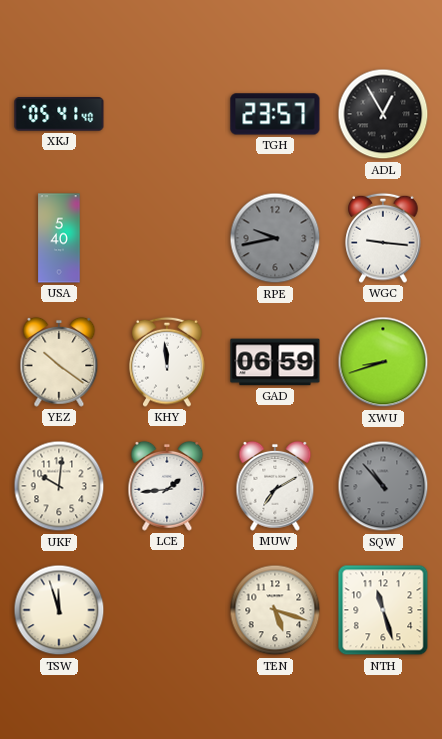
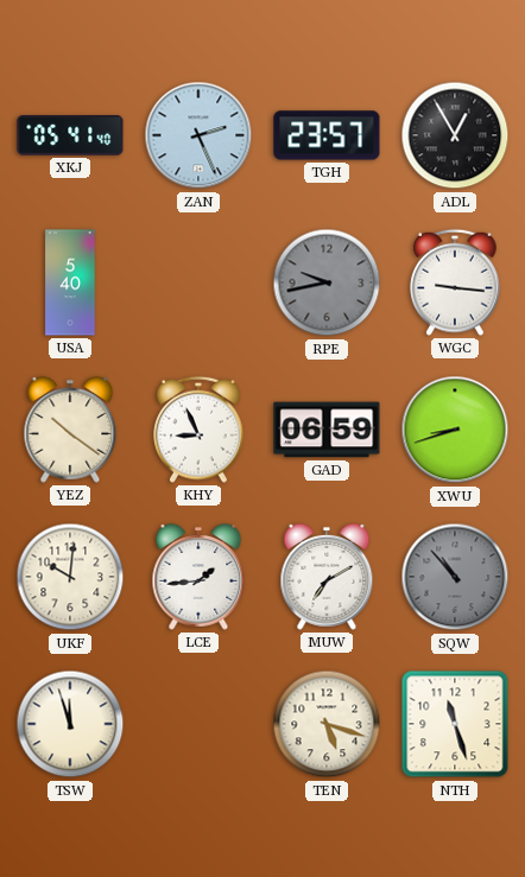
ZAN: none -> 2:26 (198, 135)
KHY: 11:59 -> 8:56 (198, 430)
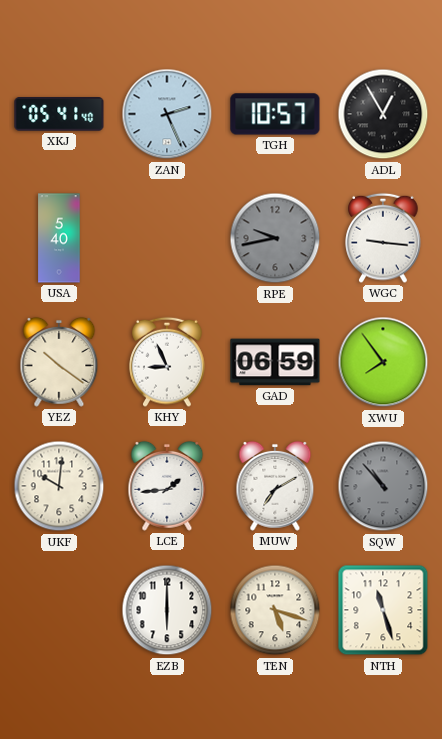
TGH: 23:57 -> 10:57 (275, 114)
XWU: 8:42 -> 7:54 (383, 362)
TSW: 11:57 -> none (70, 724)
EZB: none -> 6:00 (167, 610)
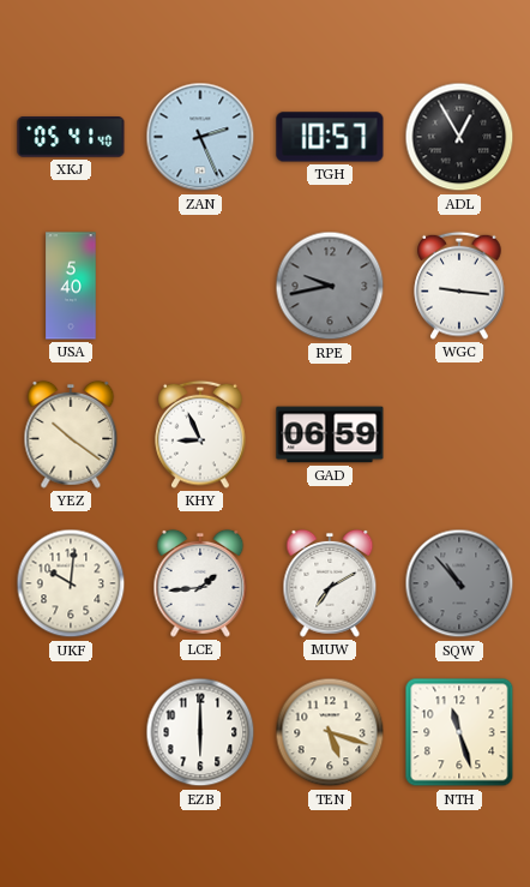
XWU: 7:54 -> none (383, 362)
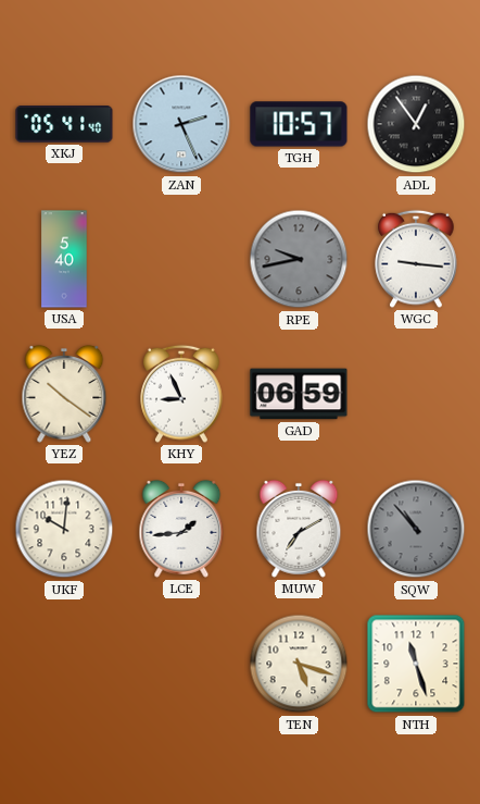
ADL: 12:55 -> 12:54 (416, 124)
EZB: 6:00 -> none (200, 732)
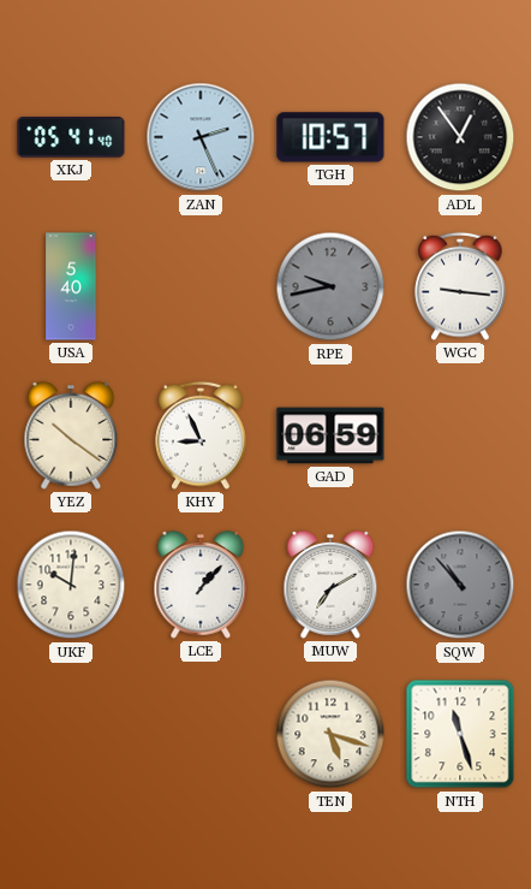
LCE: 1:44 -> 1:07 (201, 585)
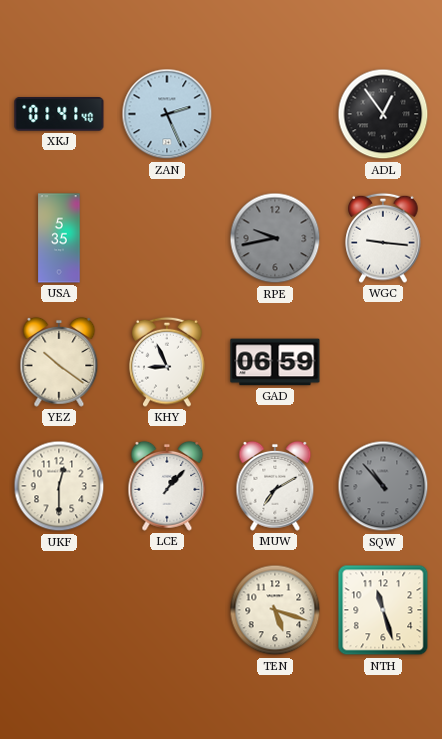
XKJ: 05:41 -> 01:41 (59, 115)
TGH: 10:57 -> none (330, 137)
USA: 5:40 -> 5:35 (59, 238)
UKF: 10:01 -> 12:30 (59, 486)
